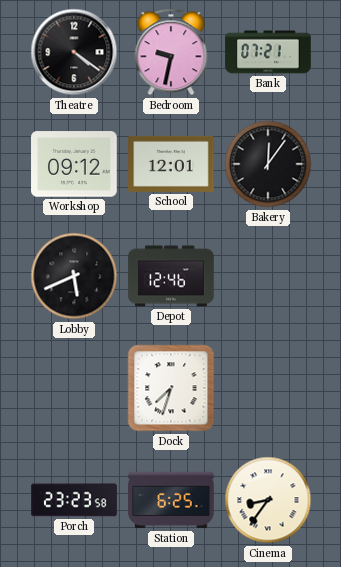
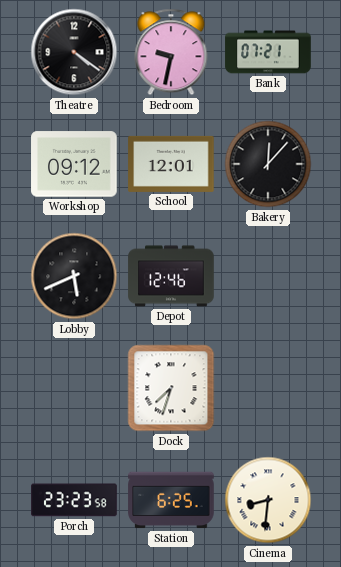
Bakery: 12:06 -> 12:07 (268, 164)
Cinema: 8:36 -> 8:31 (268, 500)
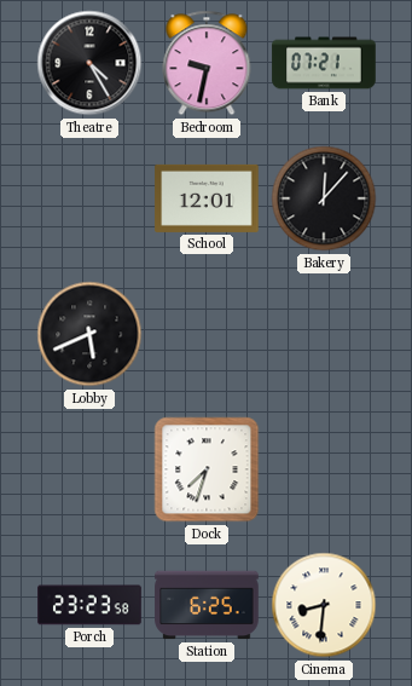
Theatre: 4:21 -> 4:25 (89, 63)
Workshop: 09:12 -> none (74, 164)
Depot: 12:46 -> none (171, 276)
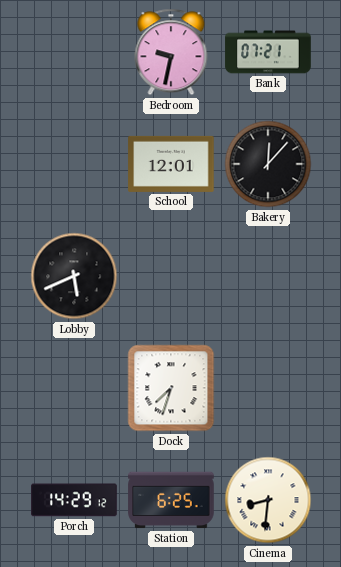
Theatre: 4:25 -> none (89, 63)
Porch: 23:23 -> 14:29 (74, 500)
